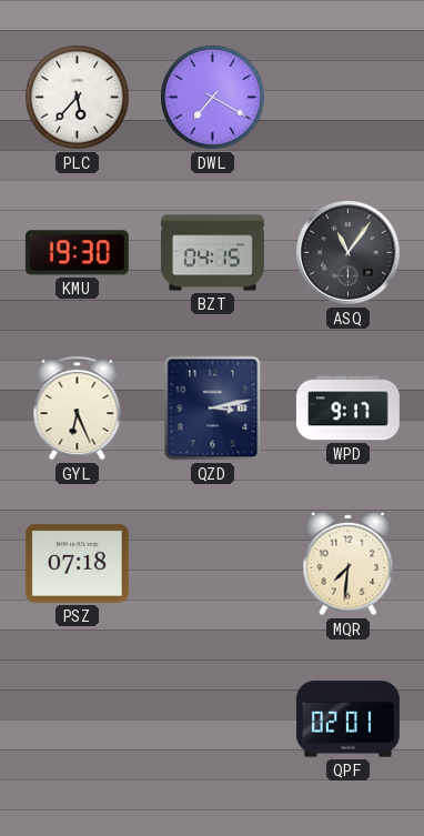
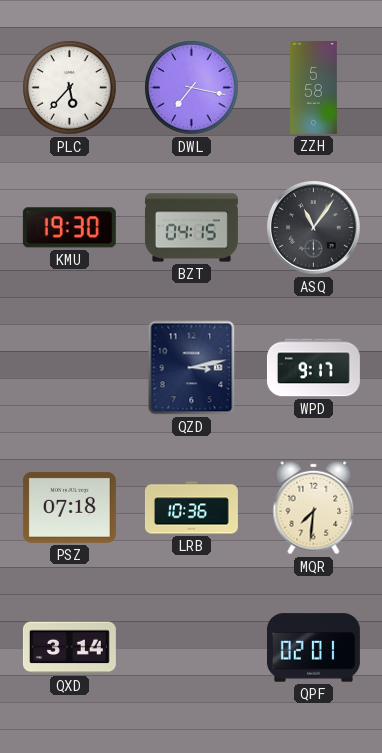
DWL: 7:20 -> 7:17 (192, 88)
ZZH: none -> 5:58 (314, 87)
GYL: 6:26 -> none (78, 407)
LRB: none -> 10:36 (191, 508)
QXD: none -> 3:14 (69, 648)
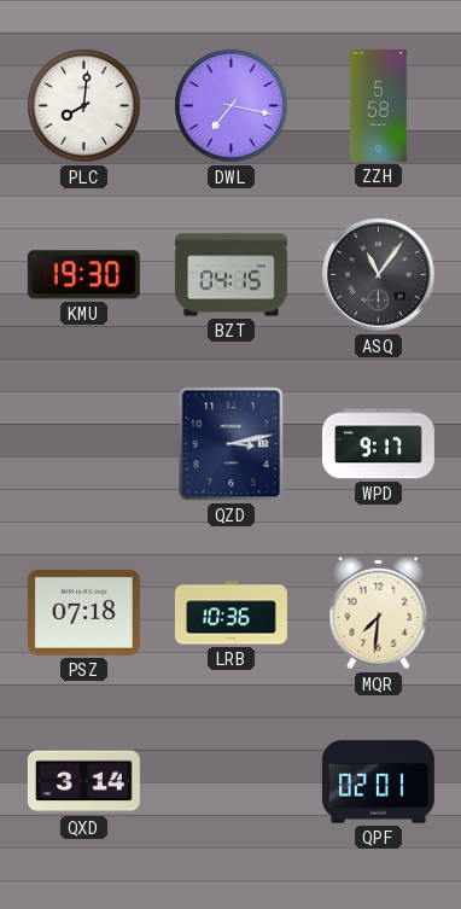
PLC: 5:37 -> 8:01 (84, 106)
